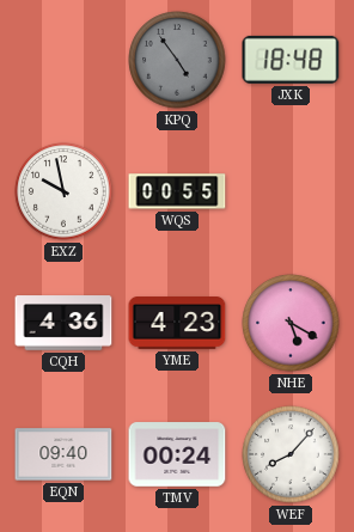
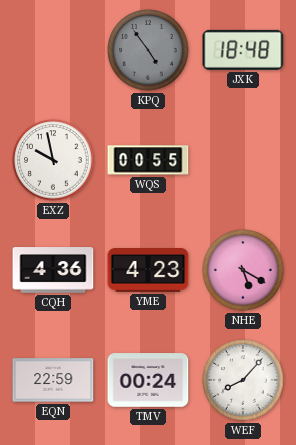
EQN: 09:40 -> 22:59 (53, 380)
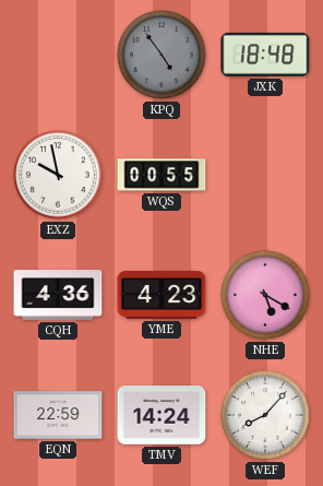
TMV: 00:24 -> 14:24 (161, 415)
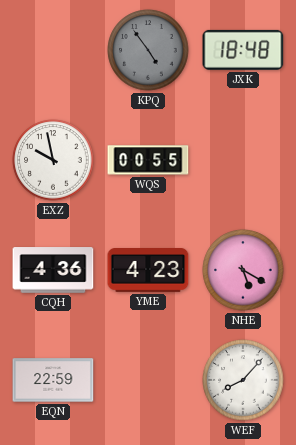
TMV: 14:24 -> none (161, 415)
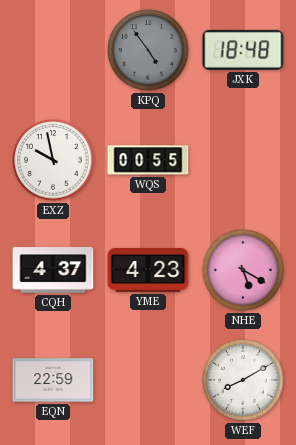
CQH: 4:36 -> 4:37 (53, 270)
WEF: 8:07 -> 8:10 (243, 380)
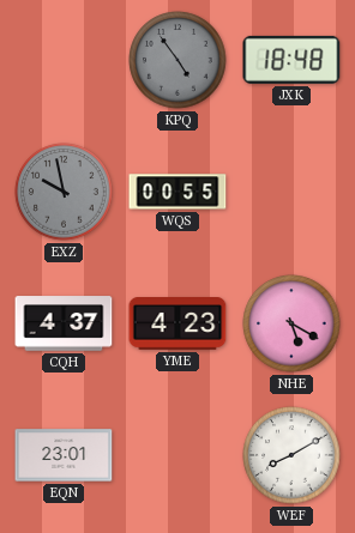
EXZ dial: white -> grey (64, 192)
EQN: 22:59 -> 23:01 (64, 455)
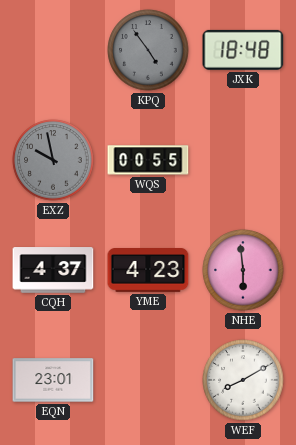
NHE: 5:20 -> 5:59 (243, 270)
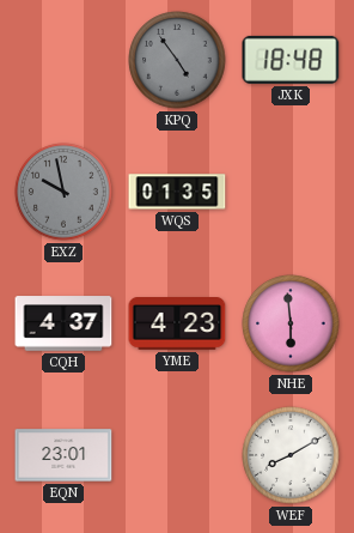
WQS: 00:55 -> 01:35 (177, 192)
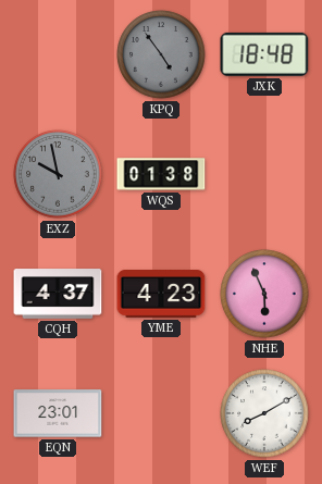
WQS: 01:35 -> 01:38 (161, 174)
NHE: 5:59 -> 5:56 (264, 294)
